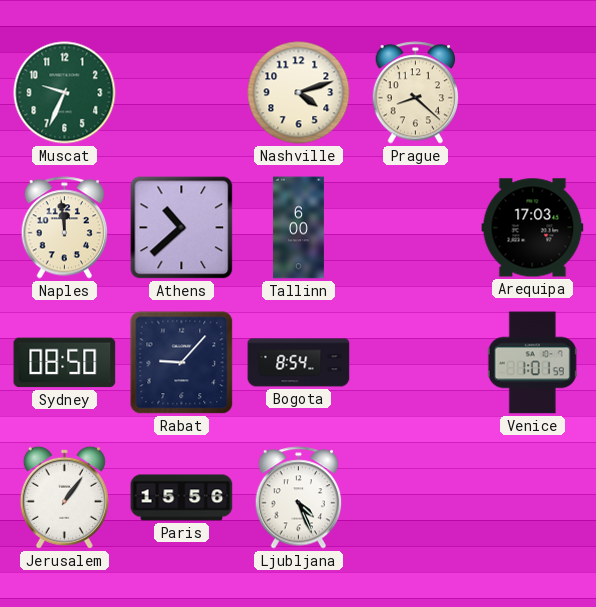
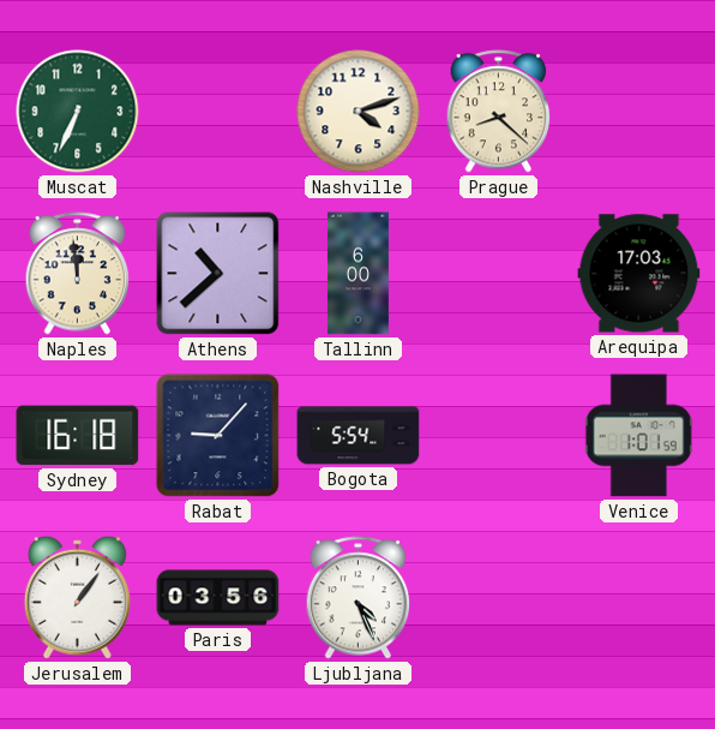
Muscat: 9:34 -> 6:34 (78, 112)
Sydney: 08:50 -> 16:18 (78, 436)
Bogota: 8:54 -> 5:54 (359, 436)
Paris: 15:56 -> 03:56 (218, 598)
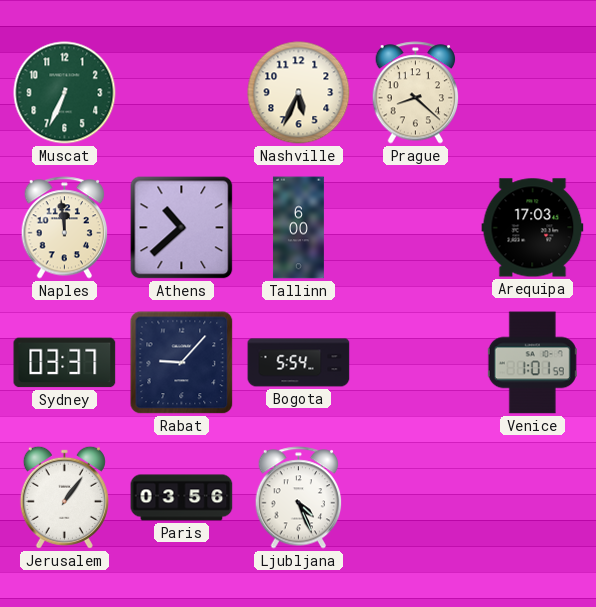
Nashville: 4:12 -> 5:34 (299, 93)
Sydney: 16:18 -> 03:37 (65, 363)
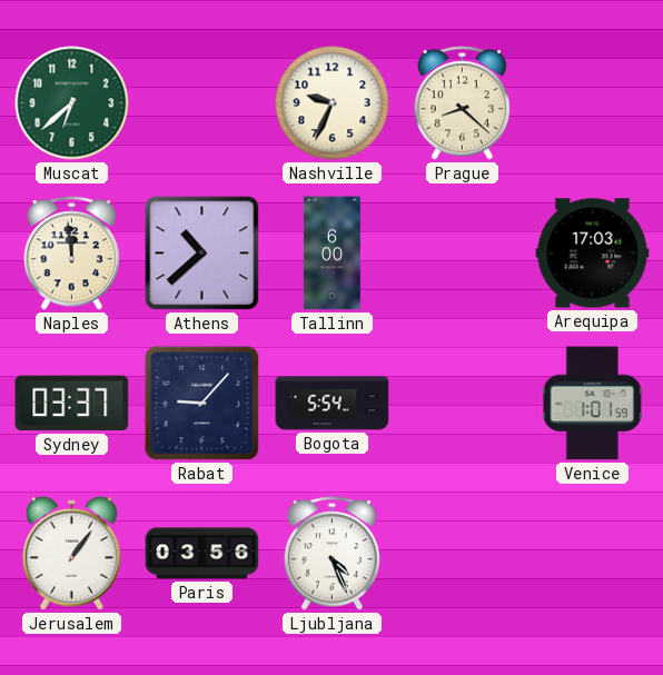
Muscat: 6:34 -> 6:38 (72, 103)
Nashville: 5:34 -> 9:34 (333, 103)
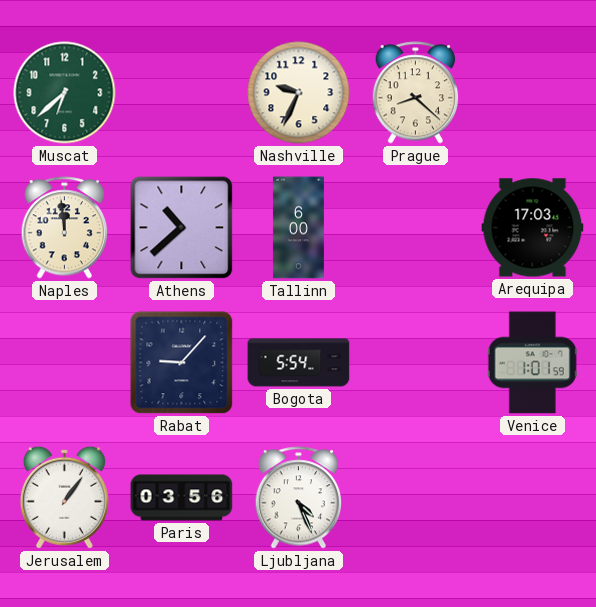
Sydney: 03:37 -> none (72, 404)
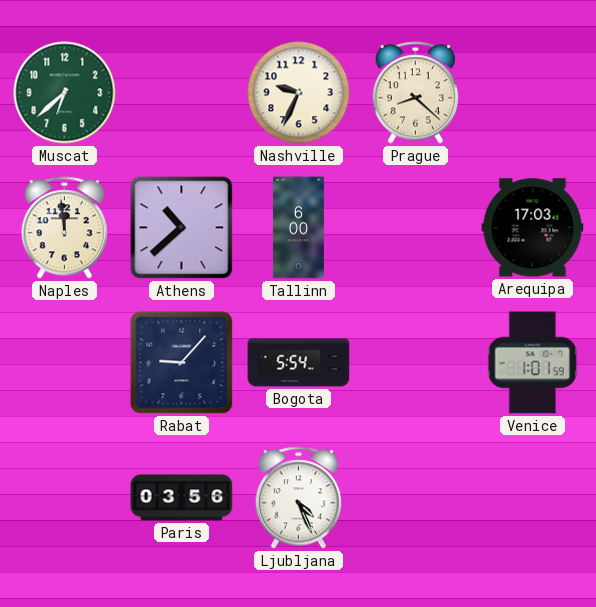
Jerusalem: 1:06 -> none (64, 497)
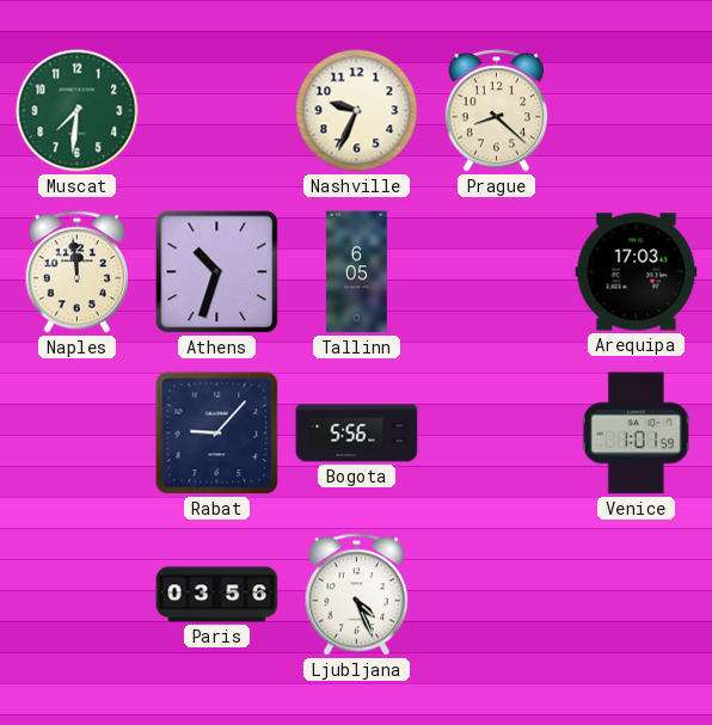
Muscat: 6:38 -> 7:31 (78, 111)
Athens: 10:38 -> 10:33 (217, 272)
Tallinn: 6:00 -> 6:05 (356, 272)
Bogota: 5:54 -> 5:56 (357, 434)
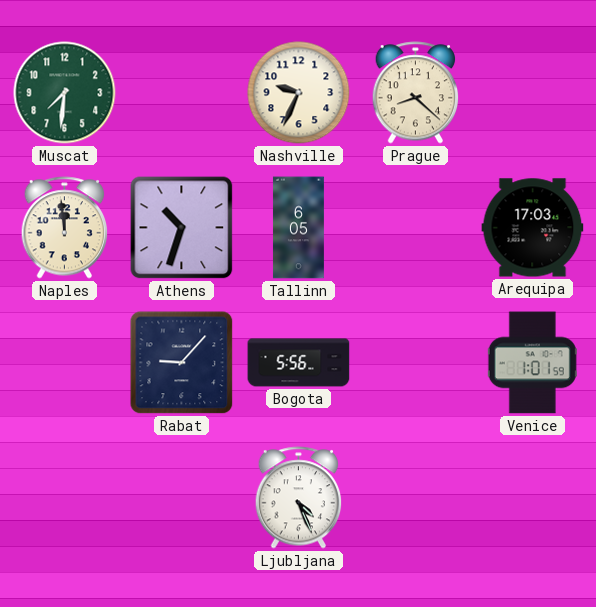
Paris: 03:56 -> none (217, 595)
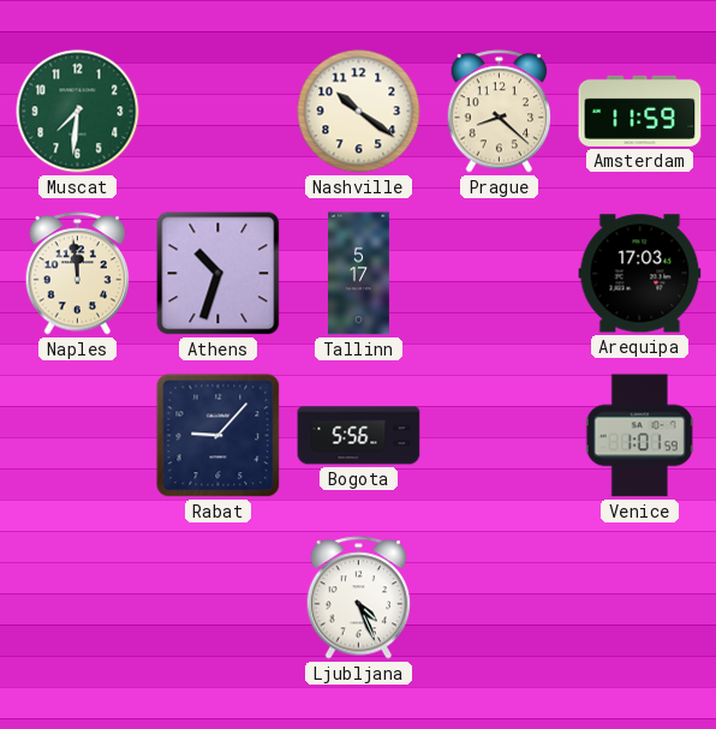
Nashville: 9:34 -> 10:21 (359, 112)
Amsterdam: none -> 11:59 (640, 110)
Tallinn: 6:05 -> 5:17 (358, 274)
